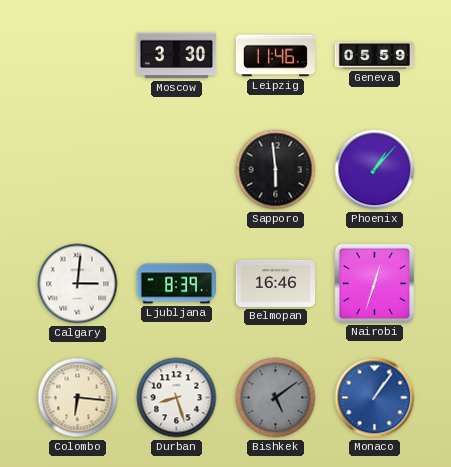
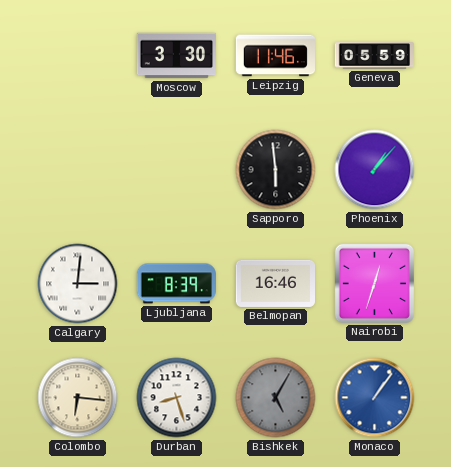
Bishkek: 5:09 -> 5:05 (276, 398)
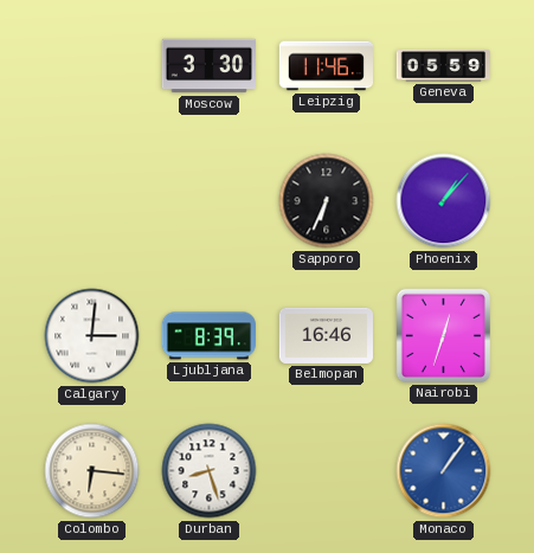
Sapporo: 5:59 -> 6:34 (327, 201)
Bishkek: 5:05 -> none (276, 398)
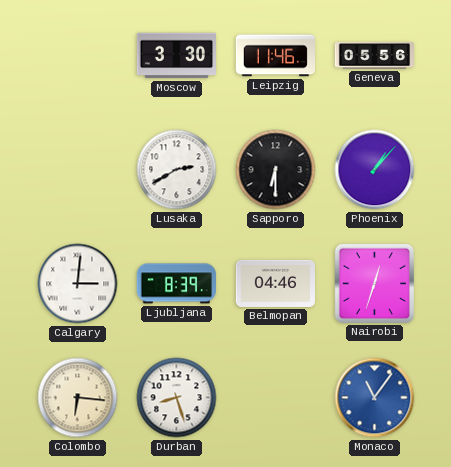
Geneva: 05:59 -> 05:56 (374, 56)
Lusaka: none -> 2:40 (177, 170)
Sapporo: 6:34 -> 6:30 (276, 170)
Belmopan: 16:46 -> 04:46 (275, 283)
Monaco: 1:06 -> 11:06 (375, 398)
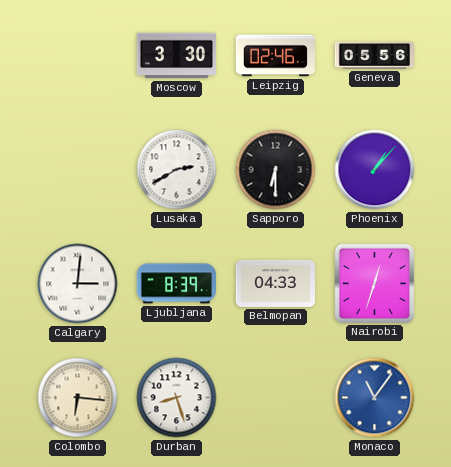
Leipzig: 11:46 -> 02:46 (275, 56)
Belmopan: 04:46 -> 04:33 (275, 283)
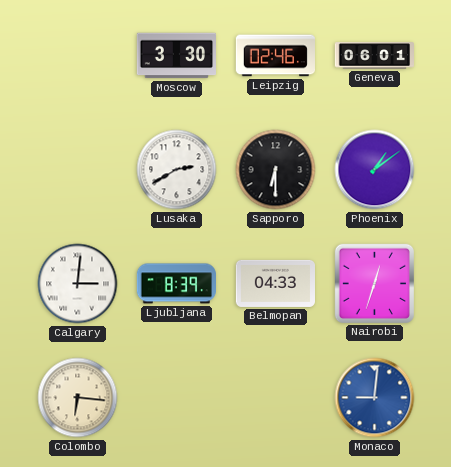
Geneva: 05:56 -> 06:01 (374, 56)
Phoenix: 1:07 -> 1:09 (375, 170)
Durban: 8:27 -> none (177, 398)
Monaco: 11:06 -> 9:01 (375, 398)
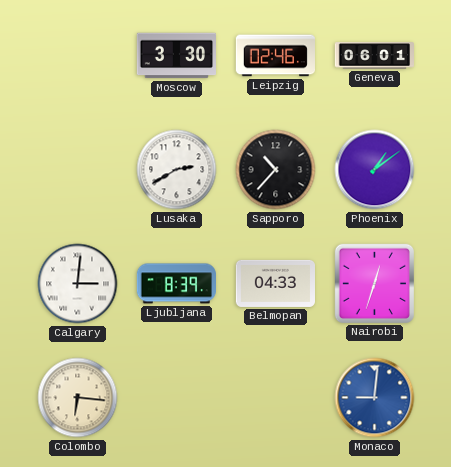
Sapporo: 6:30 -> 10:37 (276, 170)
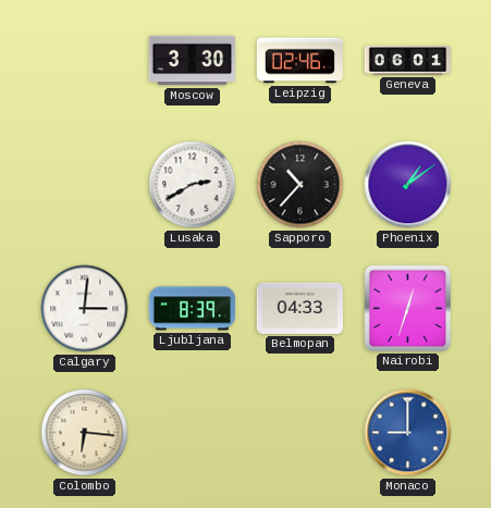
Monaco: 9:01 -> 9:00 (408, 433)
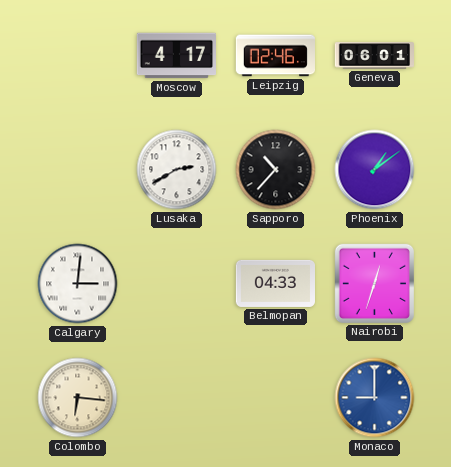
Moscow: 3:30 -> 4:17 (176, 56)
Ljubljana: 8:39 -> none (192, 309)
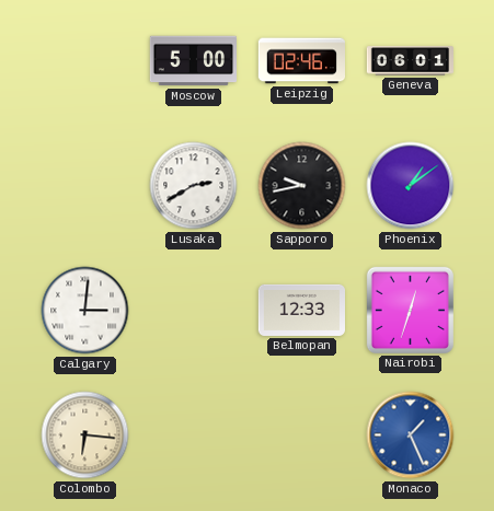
Moscow: 4:17 -> 5:00 (193, 61)
Sapporo: 10:37 -> 9:43 (302, 186)
Belmopan: 04:33 -> 12:33 (301, 310)
Monaco: 9:00 -> 1:26 (411, 435)
